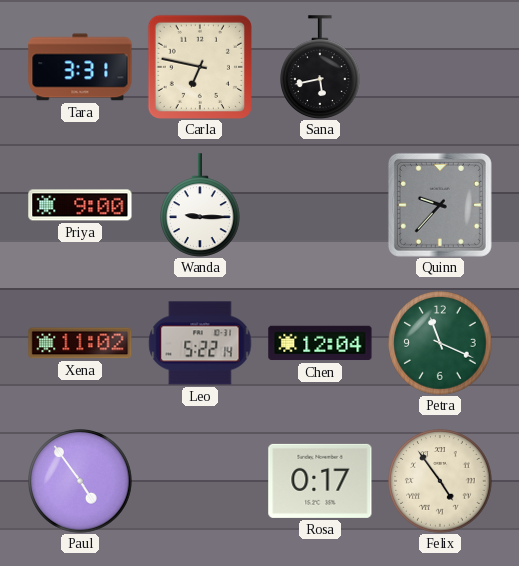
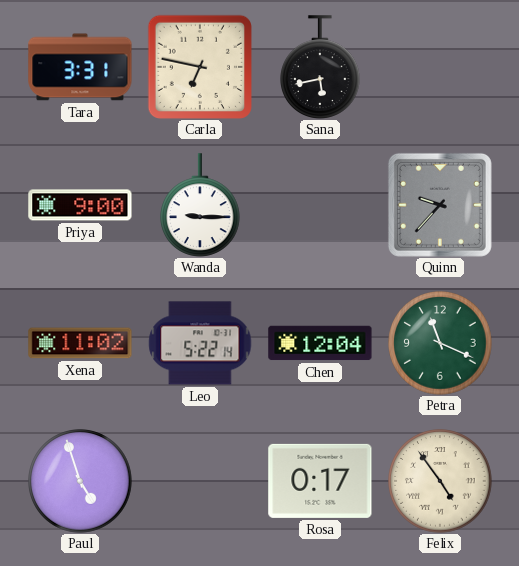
Paul: 4:54 -> 4:57 (80, 481)
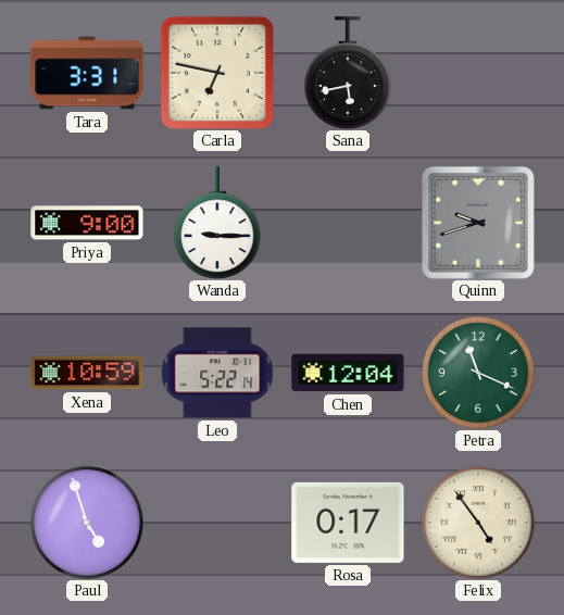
Quinn: 9:37 -> 9:42 (478, 223)
Xena: 11:02 -> 10:59 (87, 373)
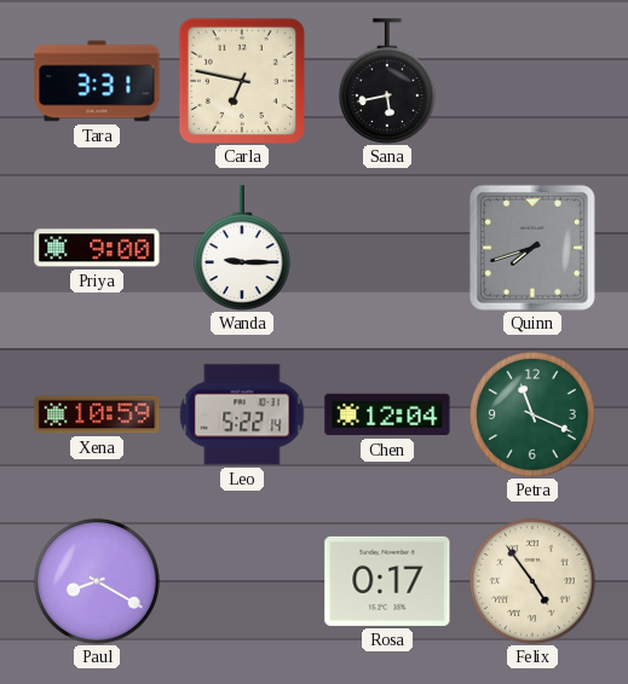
Quinn: 9:42 -> 7:42 (532, 248)
Paul: 4:57 -> 8:20 (97, 581)
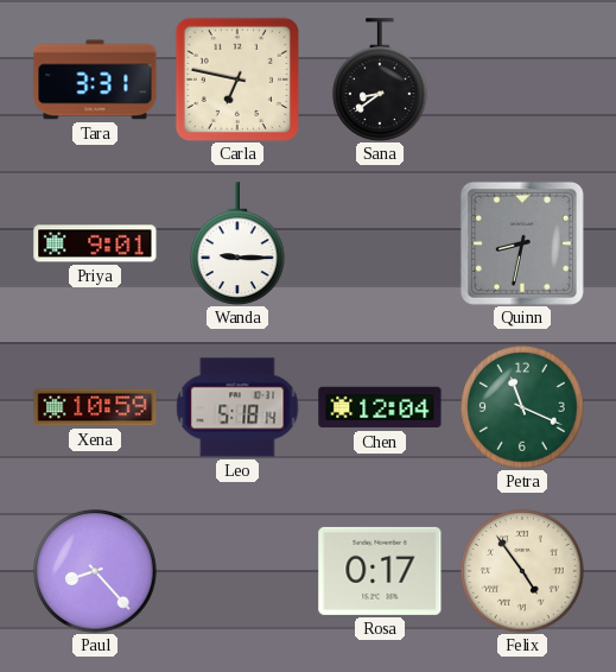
Sana: 5:43 -> 8:39 (381, 80)
Priya: 9:00 -> 9:01 (95, 243)
Quinn: 7:42 -> 8:32 (522, 243)
Leo: 5:22 -> 5:18 (237, 407)
Paul: 8:20 -> 8:23 (95, 571)
